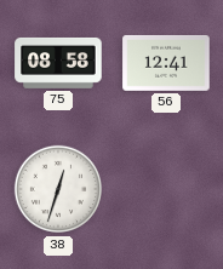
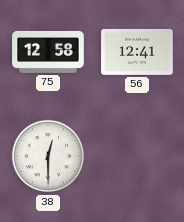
75: 08:58 -> 12:58 (48, 52)
38: 12:33 -> 12:30 (48, 156)
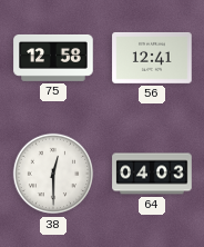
64: none -> 04:03 (152, 174)
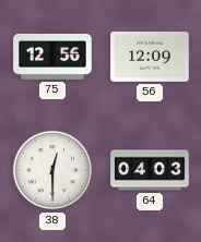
75: 12:58 -> 12:56 (52, 57)
56: 12:41 -> 12:09 (150, 57)
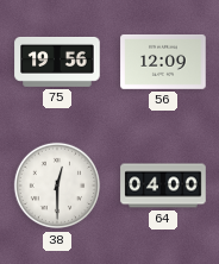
75: 12:56 -> 19:56 (57, 62)
64: 04:03 -> 04:00 (163, 186)
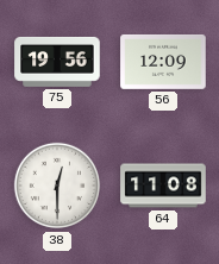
64: 04:00 -> 11:08 (163, 186)
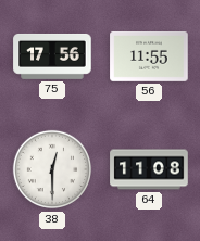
75: 19:56 -> 17:56 (52, 56)
56: 12:09 -> 11:55 (149, 56)
